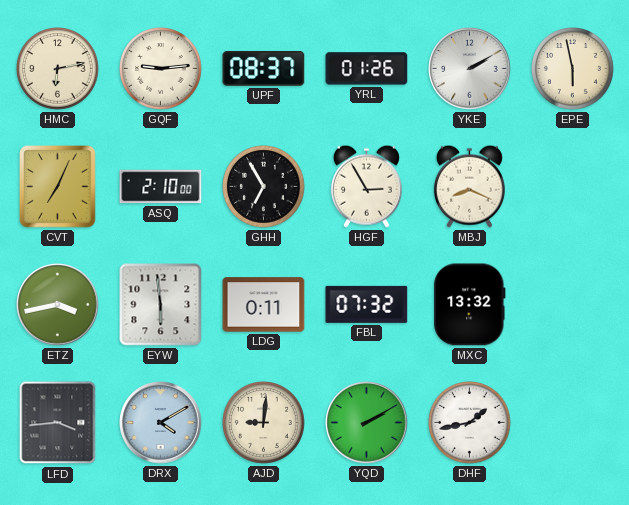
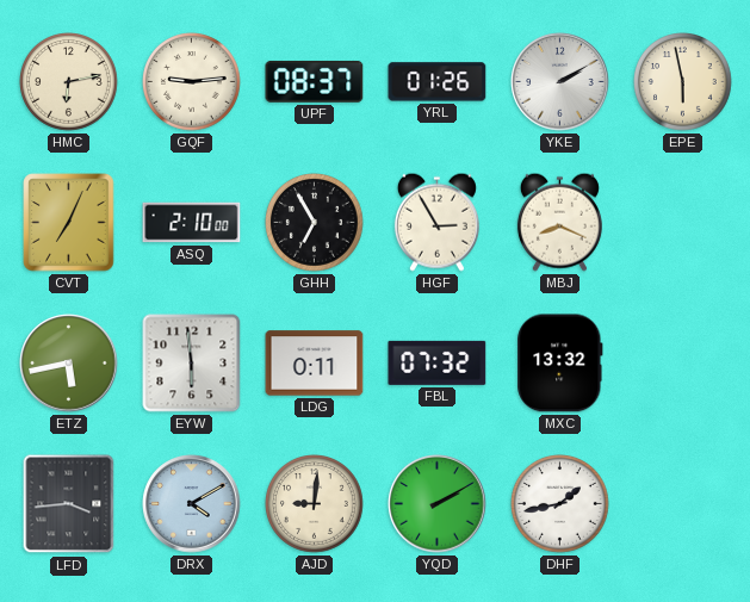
ETZ: 3:43 -> 5:43 (69, 364)
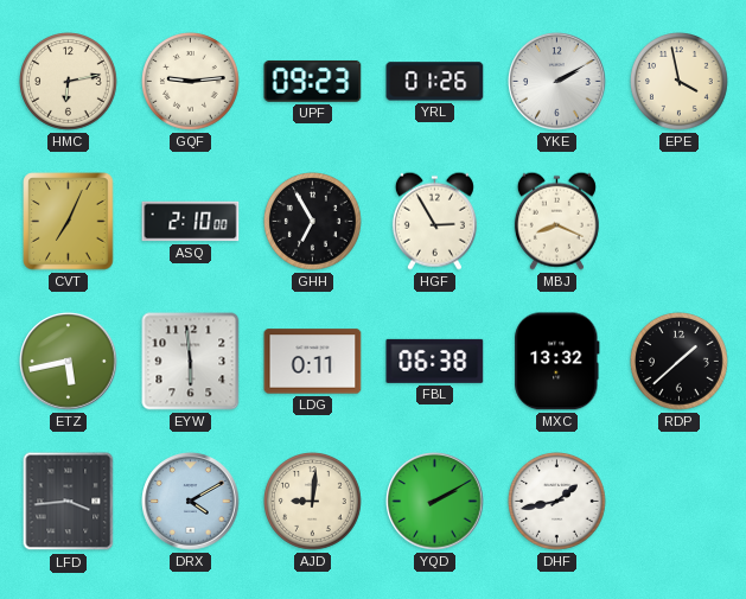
UPF: 08:37 -> 09:23 (313, 81)
EPE: 5:58 -> 3:58 (680, 82)
FBL: 07:32 -> 06:38 (435, 361)
RDP: none -> 1:38 (680, 362)
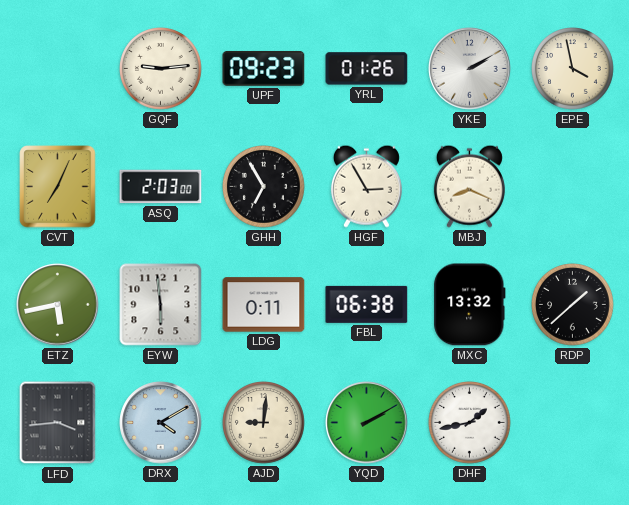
HMC: 6:13 -> none (69, 82)
ASQ: 2:10 -> 2:03 (161, 187)
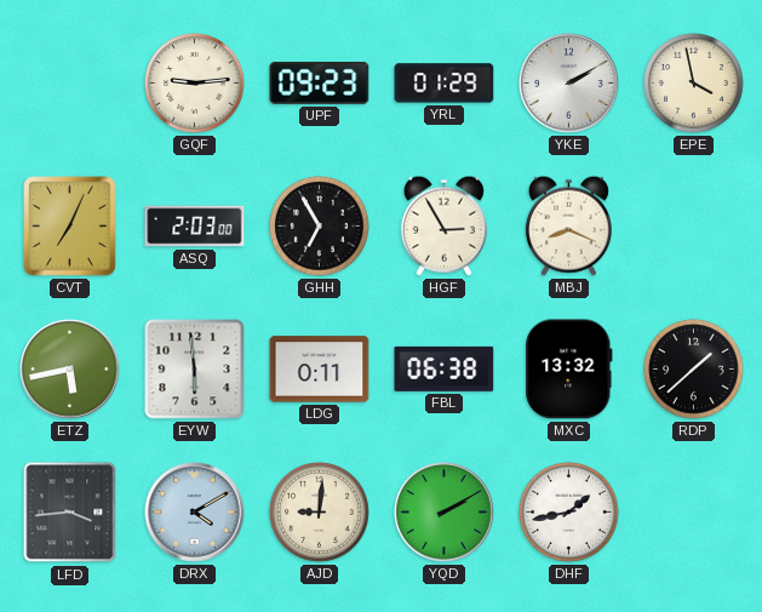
YRL: 01:26 -> 01:29 (445, 84)
